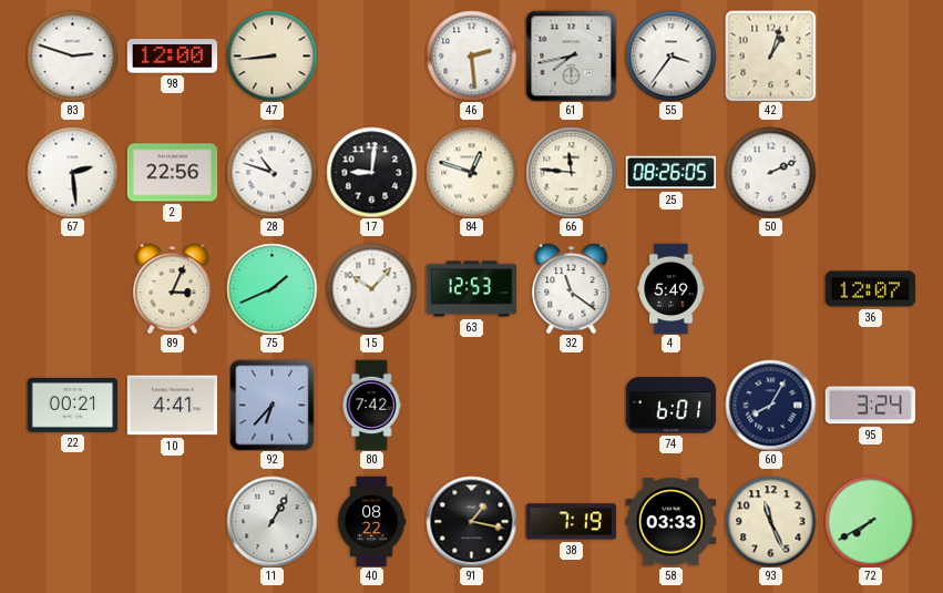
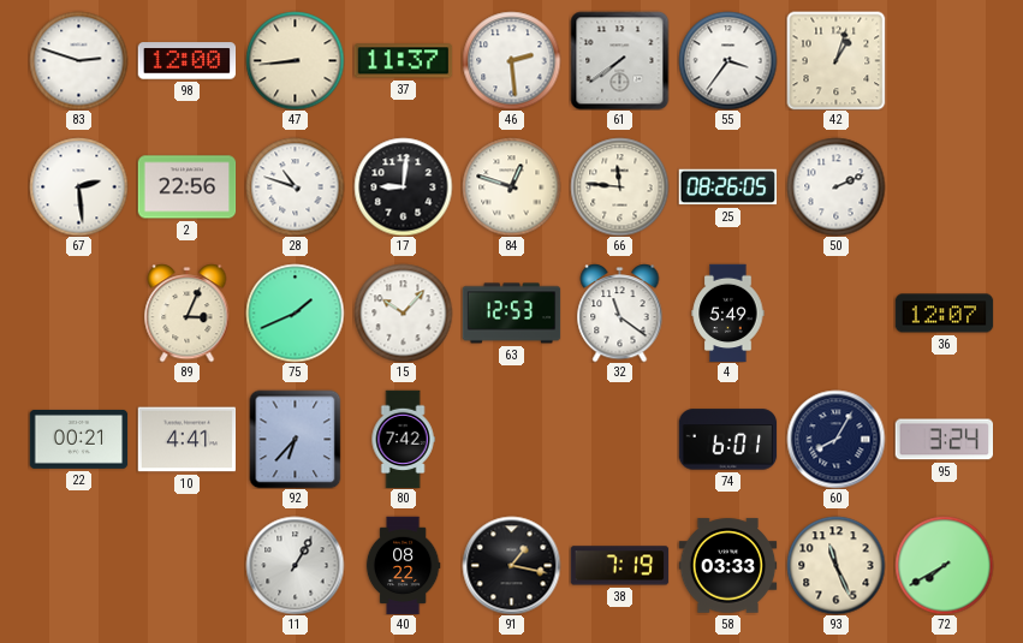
37: none -> 11:37 (403, 61)
61: 7:43 -> 7:39 (619, 60)
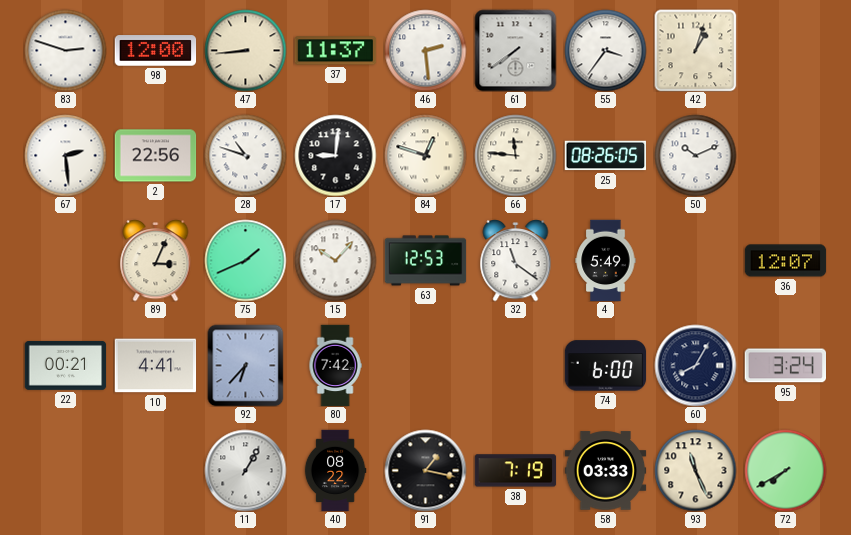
50: 2:11 -> 10:11 (695, 155)
74: 6:01 -> 6:00 (605, 366)
